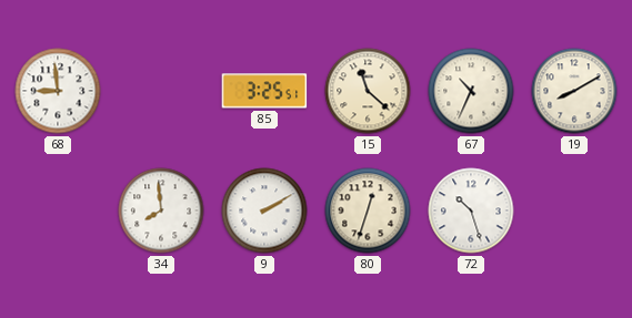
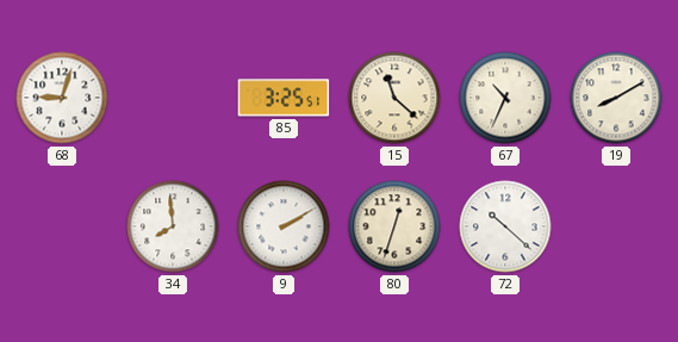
68: 8:59 -> 9:03 (62, 98)
72: 10:27 -> 10:22 (505, 226)
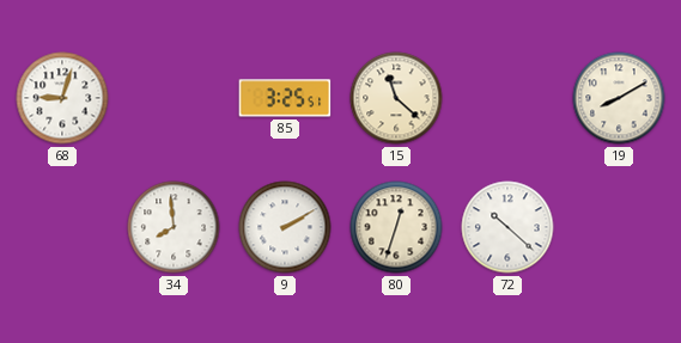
67: 10:34 -> none (505, 98)
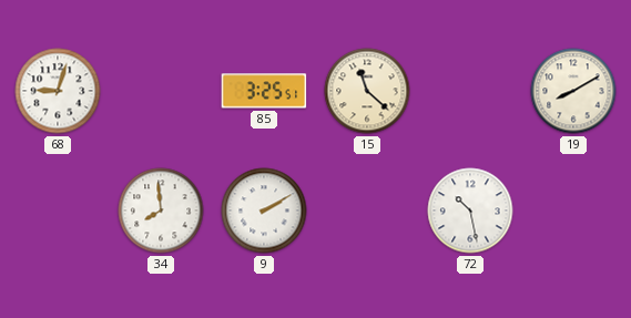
80: 12:33 -> none (396, 227)
72: 10:22 -> 10:28 (470, 211)
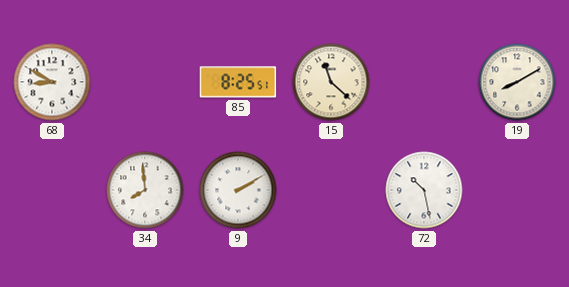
68: 9:03 -> 8:50 (52, 82)
85: 3:25 -> 8:25 (238, 82)
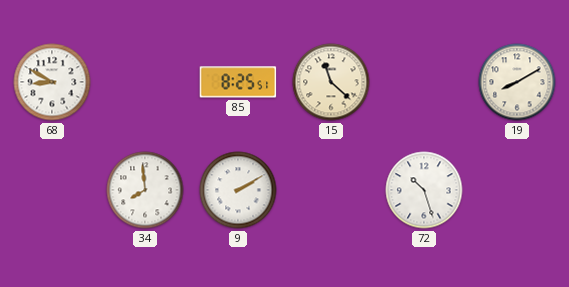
72: 10:28 -> 10:27 (424, 190)
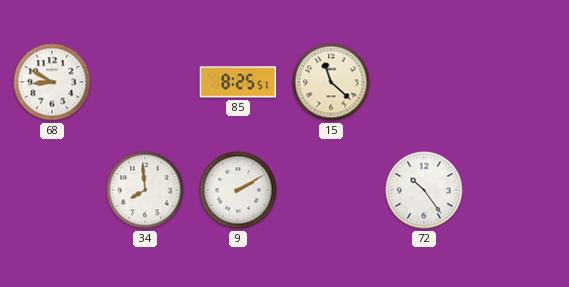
19: 8:10 -> none (517, 82)
72: 10:27 -> 10:24 (424, 190)
